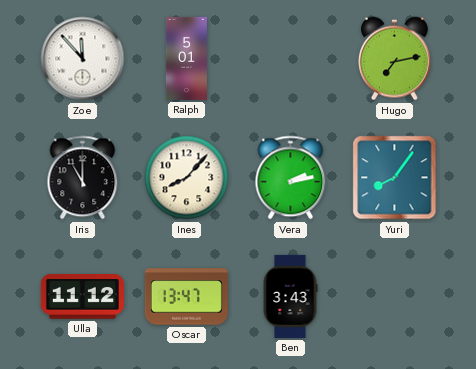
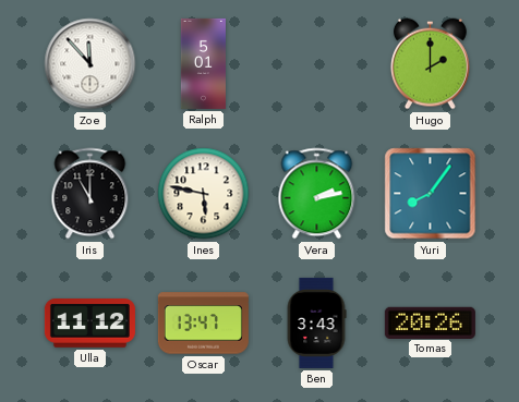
Hugo: 7:13 -> 2:00 (431, 64)
Ines: 8:07 -> 5:47 (204, 194)
Tomas: none -> 20:26 (430, 322)
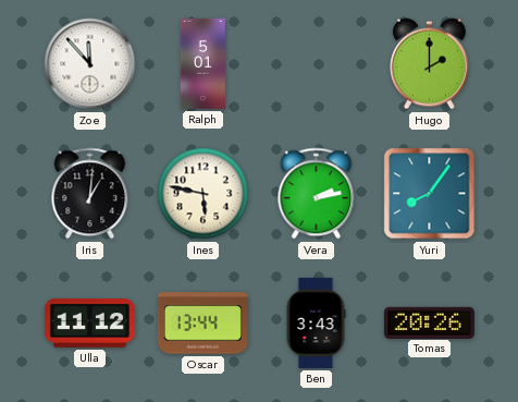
Iris: 11:00 -> 1:01 (90, 194)
Oscar: 13:47 -> 13:44 (202, 324)
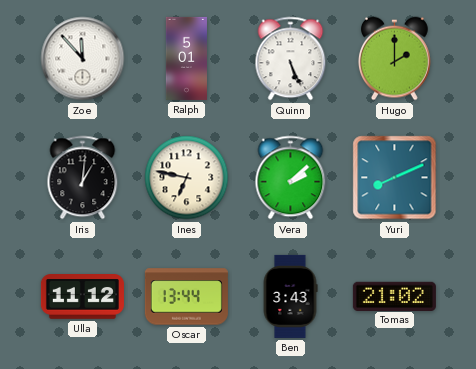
Quinn: none -> 5:26 (291, 59)
Ines: 5:47 -> 6:47 (187, 178)
Vera: 2:13 -> 2:08 (291, 178)
Yuri: 8:06 -> 8:11 (395, 178)
Tomas: 20:26 -> 21:02 (394, 296)
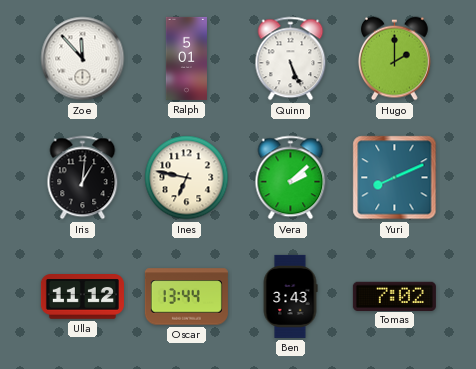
Tomas: 21:02 -> 7:02 (394, 296)
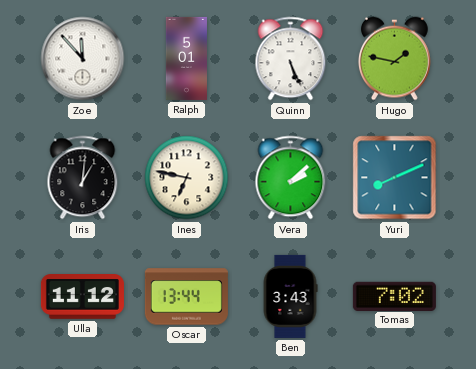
Hugo: 2:00 -> 1:47 (395, 59)
